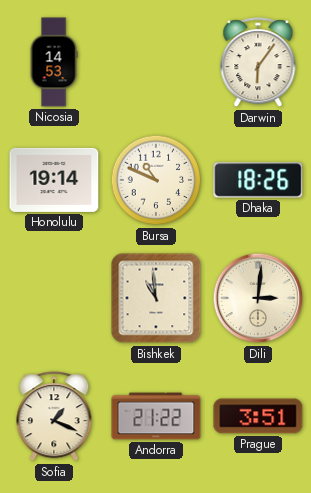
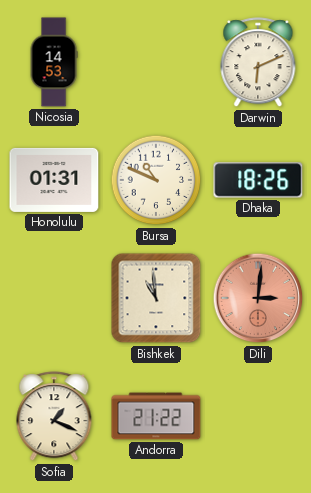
Darwin: 6:06 -> 6:11 (258, 63)
Honolulu: 19:14 -> 01:31 (54, 180)
Dili dial: cream -> salmon (258, 298)
Prague: 3:51 -> none (258, 416)
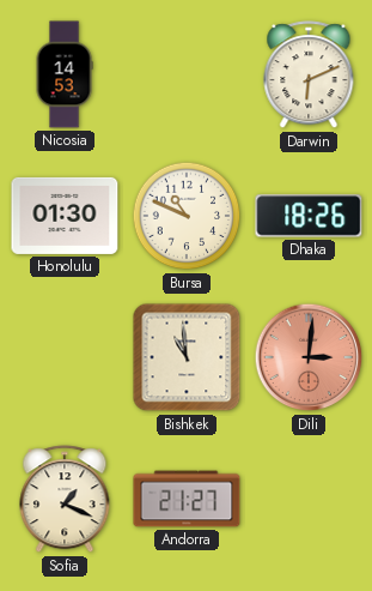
Honolulu: 01:31 -> 01:30 (65, 216)
Andorra: 21:22 -> 21:27 (187, 499)
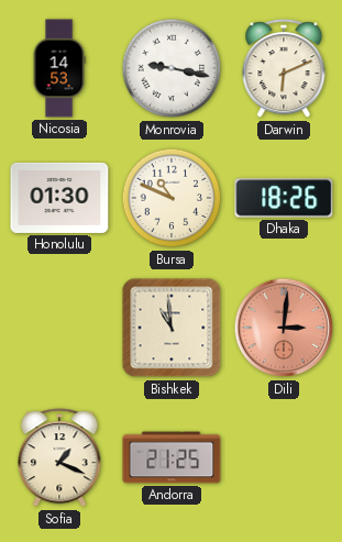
Monrovia: none -> 9:17 (172, 68)
Andorra: 21:27 -> 21:25 (172, 457)
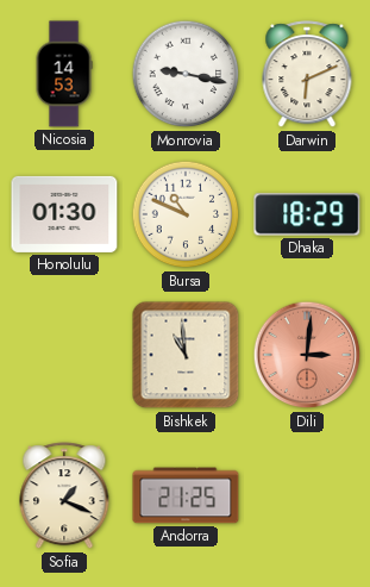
Dhaka: 18:26 -> 18:29 (307, 214)
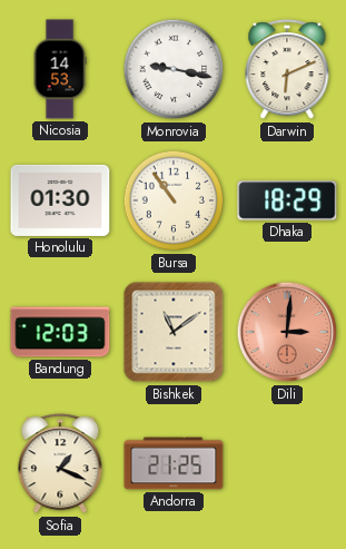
Bursa: 10:49 -> 10:54 (174, 200)
Bandung: none -> 12:03 (60, 332)
Bishkek: 10:59 -> 11:09 (174, 332)
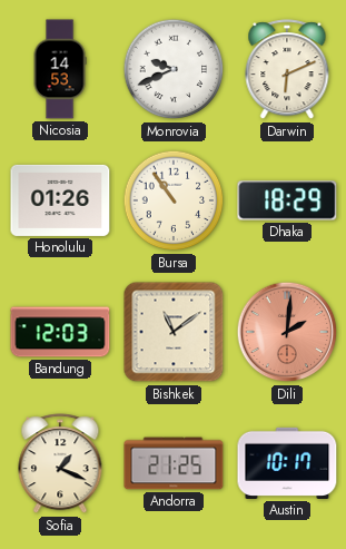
Monrovia: 9:17 -> 9:41 (174, 69)
Honolulu: 01:30 -> 01:26 (60, 200)
Dili: 3:01 -> 2:01 (287, 332)
Austin: none -> 10:17 (287, 463)
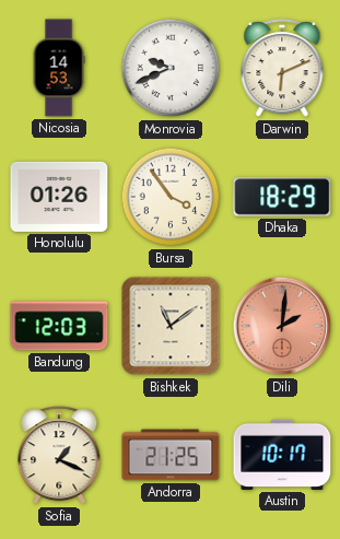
Bursa: 10:54 -> 3:54 (171, 197)
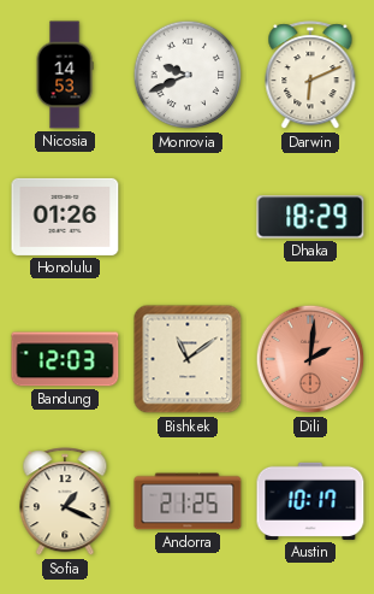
Bursa: 3:54 -> none (171, 197)
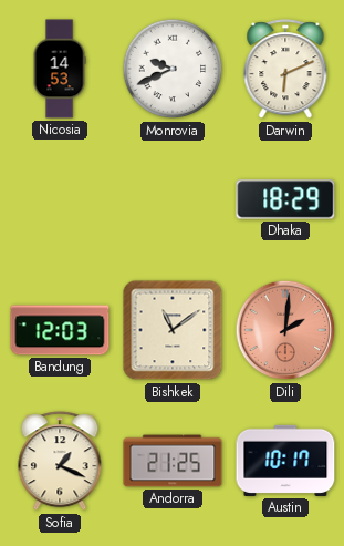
Honolulu: 01:26 -> none (65, 217)
